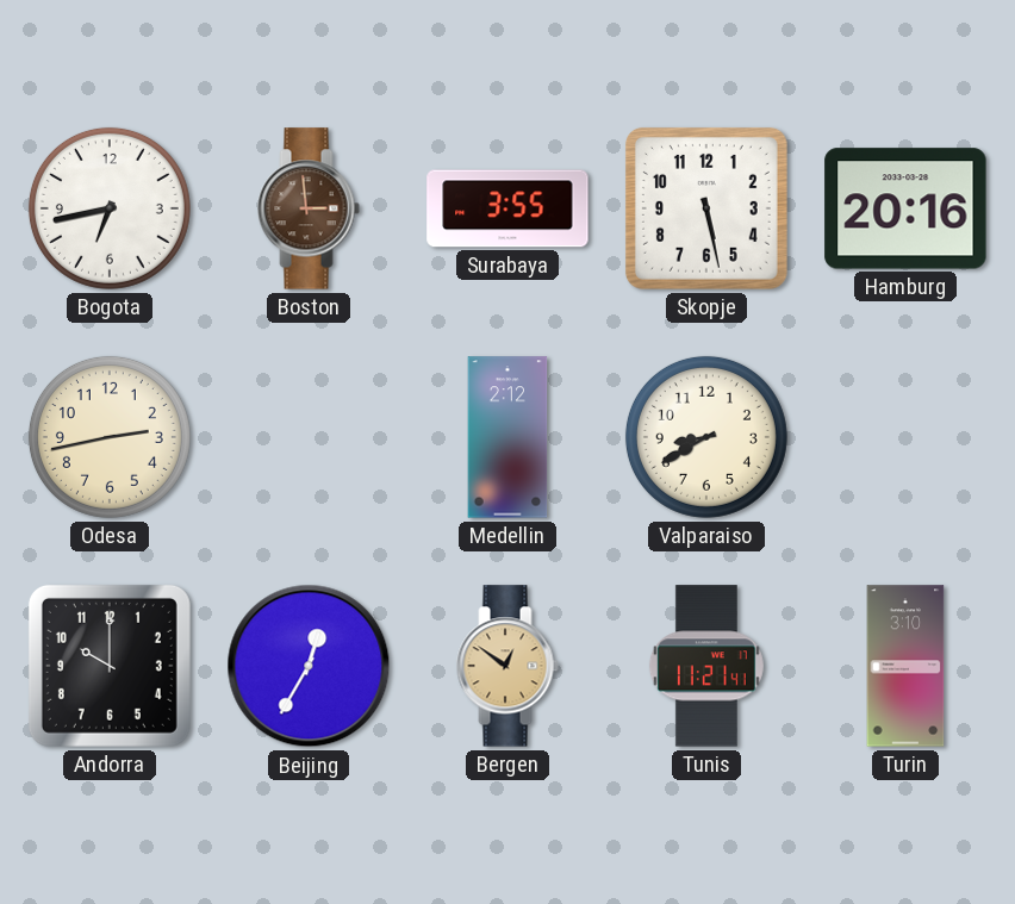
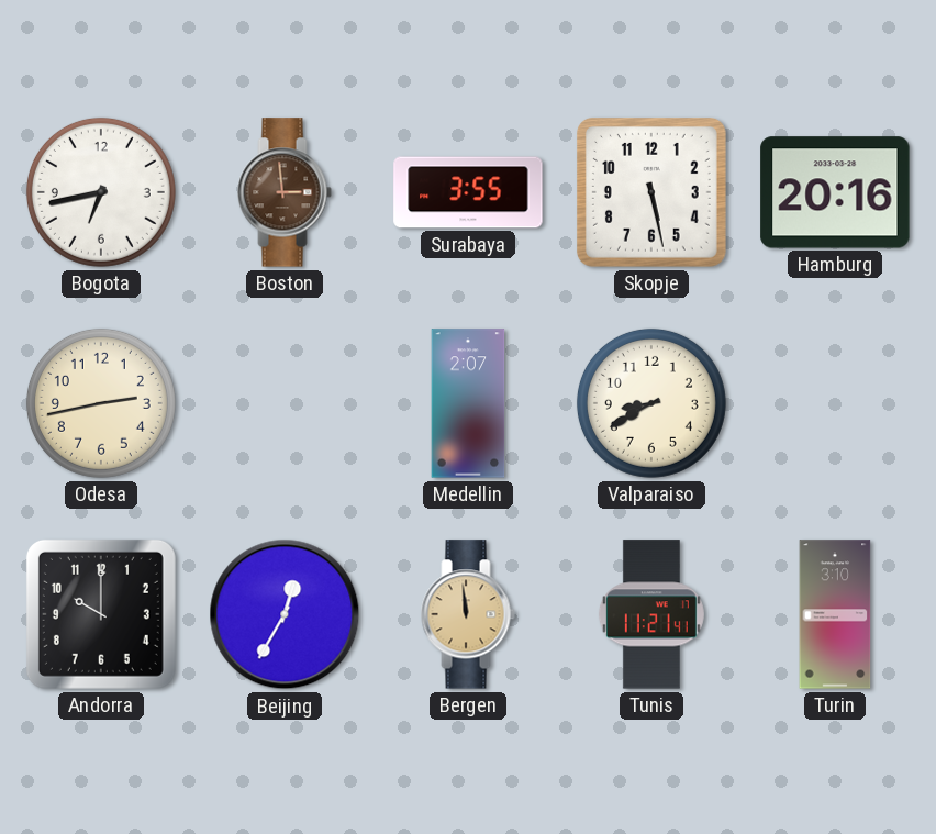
Medellin: 2:12 -> 2:07 (468, 403)
Bergen: 12:51 -> 11:59 (468, 614)
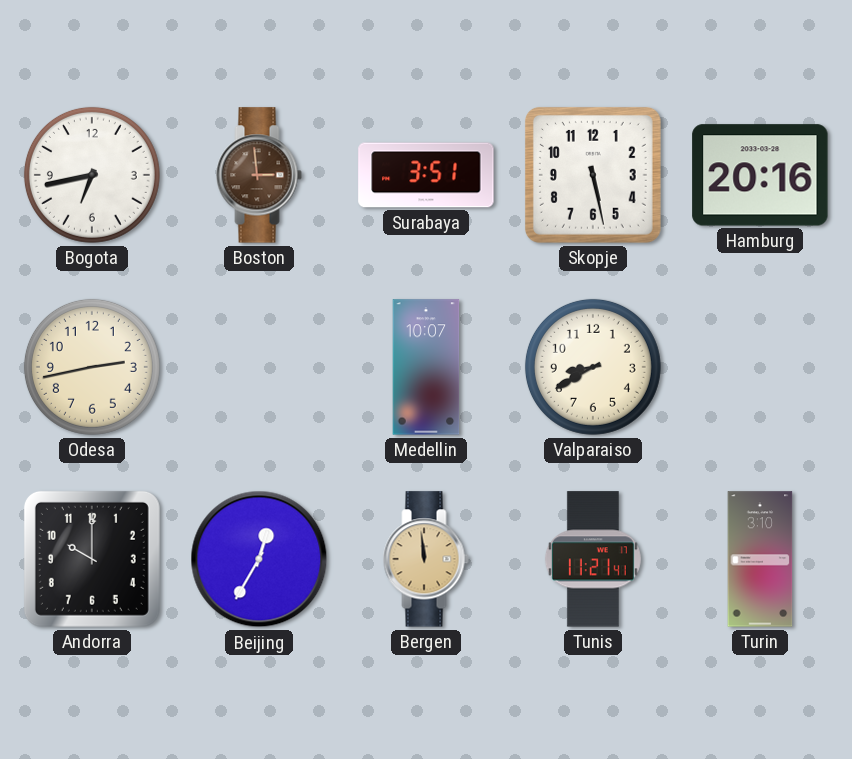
Surabaya: 3:55 -> 3:51 (426, 175)
Medellin: 2:07 -> 10:07 (426, 367)
